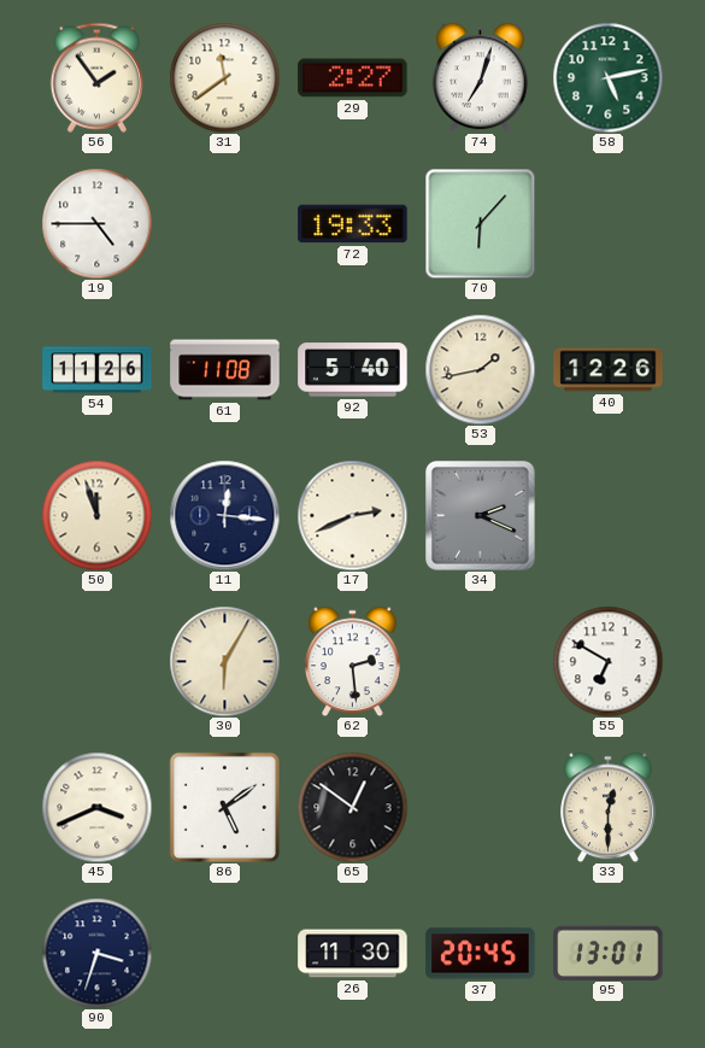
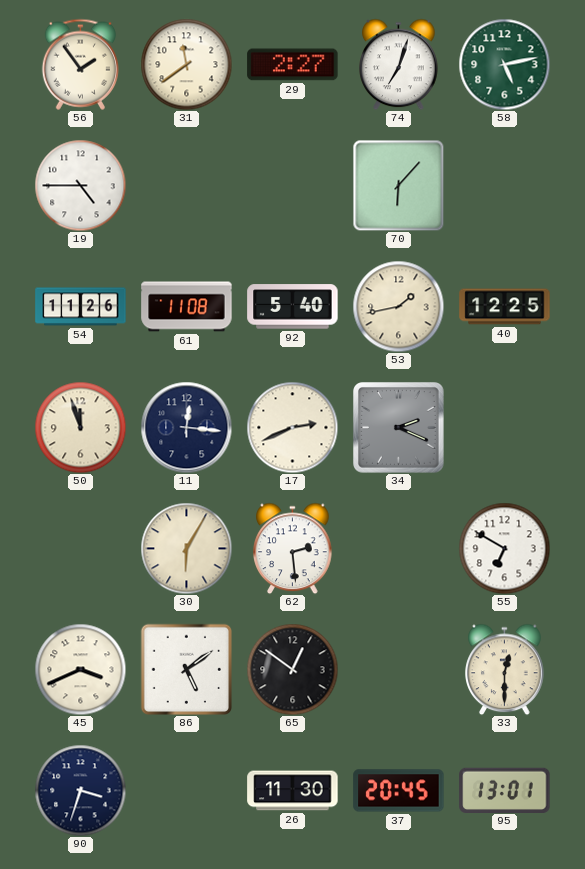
72: 19:33 -> none (353, 224)
40: 12:26 -> 12:25 (505, 307)
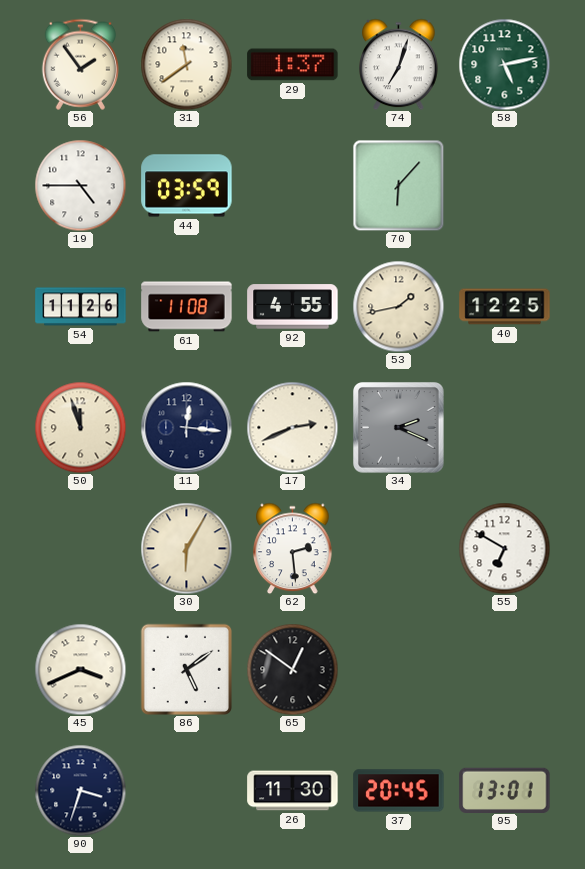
29: 2:27 -> 1:37 (293, 65)
44: none -> 03:59 (187, 186)
92: 5:40 -> 4:55 (293, 307)
33: 12:30 -> none (505, 669)
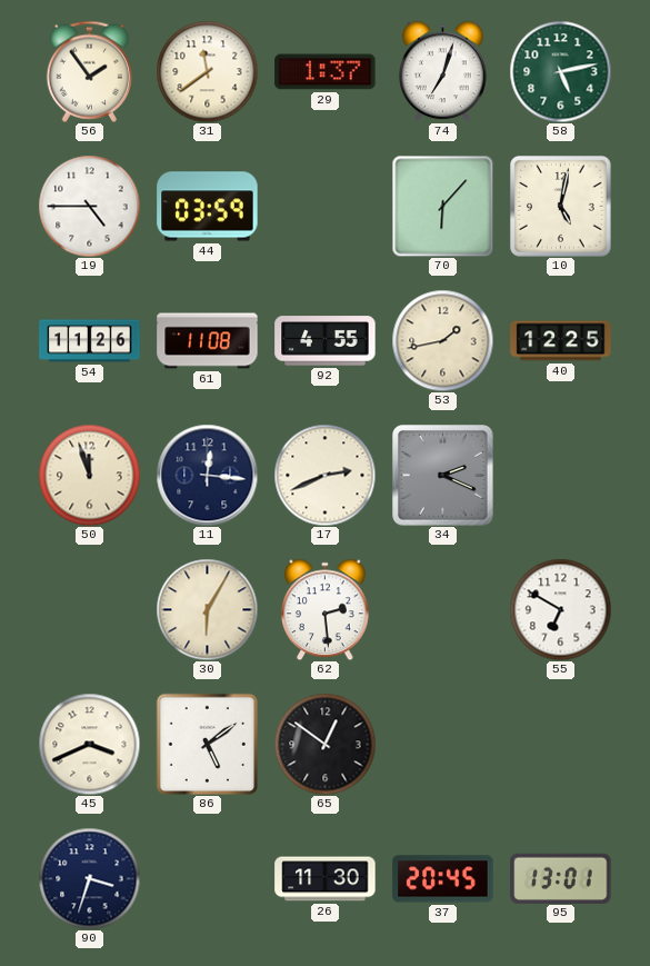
10: none -> 5:02 (561, 207)
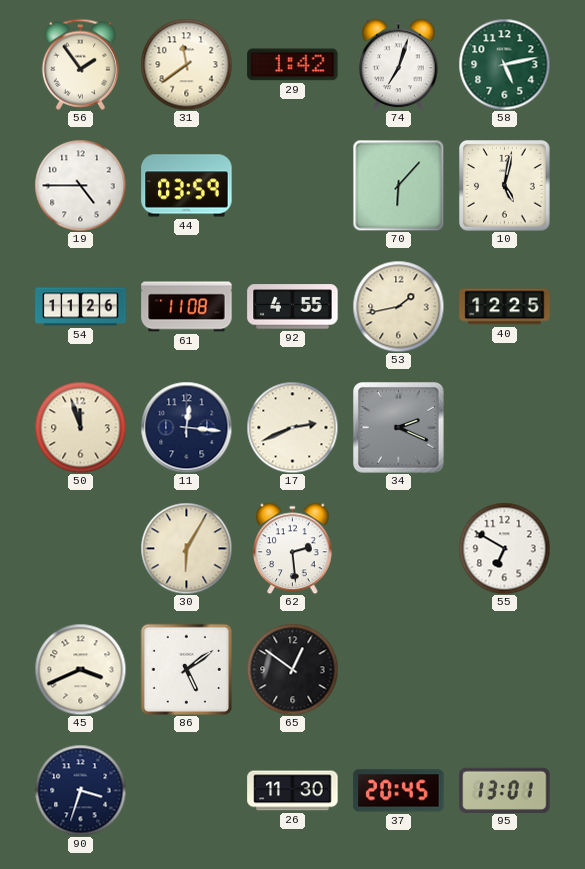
29: 1:37 -> 1:42 (293, 65)
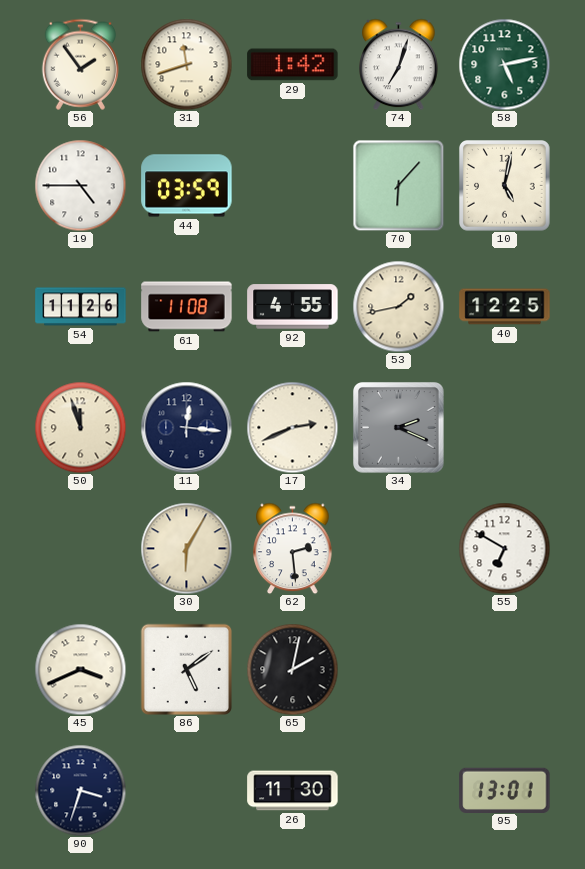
31: 11:39 -> 11:42 (186, 64)
65: 12:51 -> 2:02 (292, 669)
37: 20:45 -> none (399, 791)
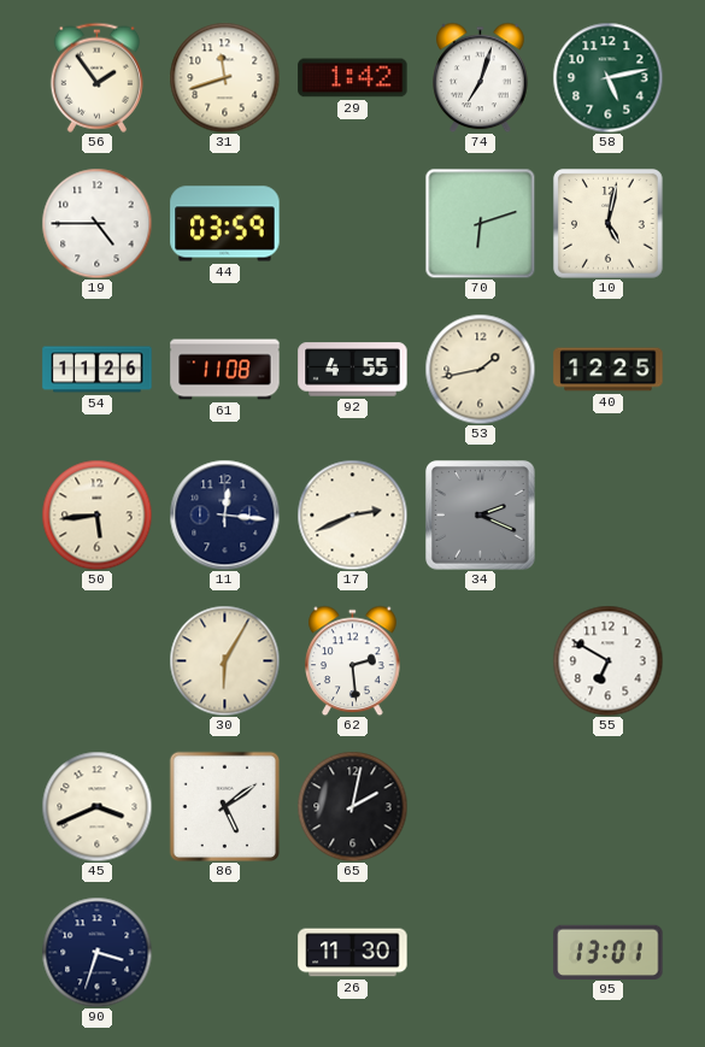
70: 6:07 -> 6:12 (480, 223)
50: 11:57 -> 5:44 (96, 514)
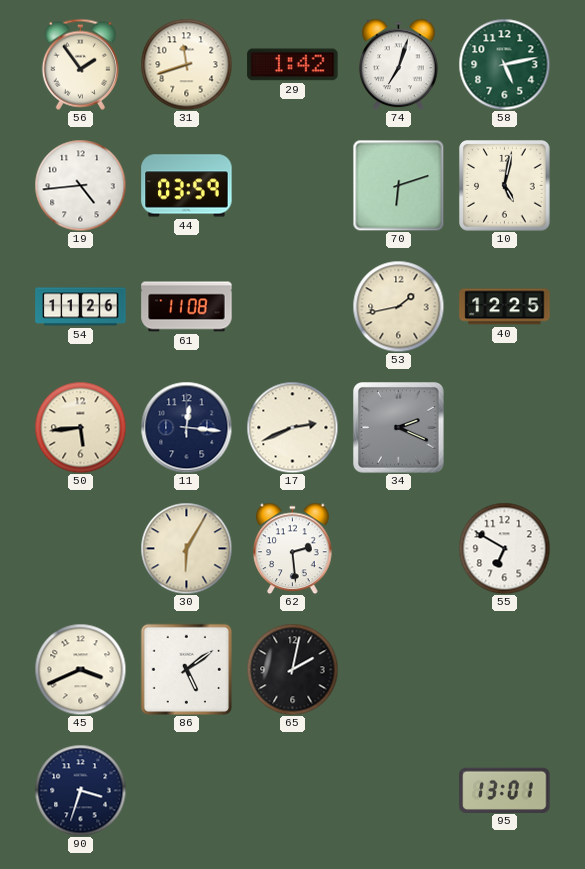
19: 4:45 -> 4:44 (80, 185)
92: 4:55 -> none (353, 370)
26: 11:30 -> none (353, 953)
